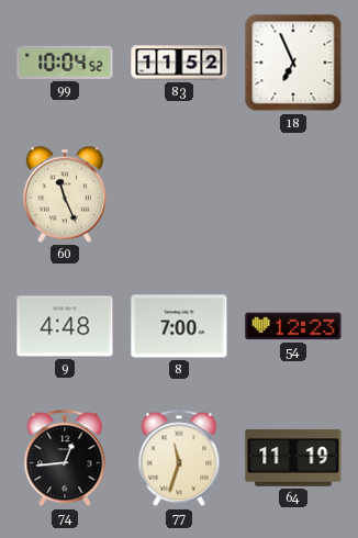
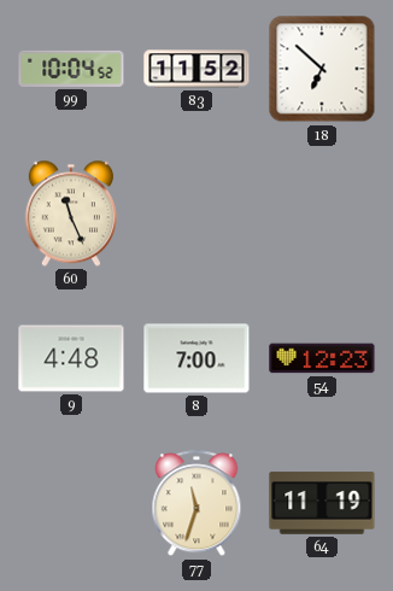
18: 6:56 -> 6:52 (322, 69)
74: 12:44 -> none (65, 459)
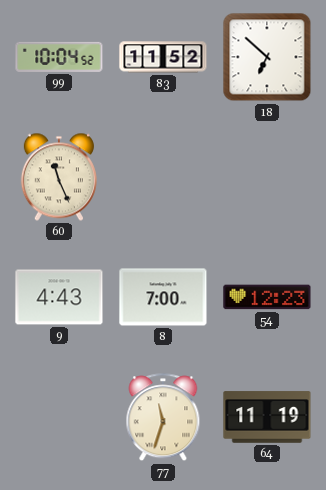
9: 4:48 -> 4:43 (59, 297)
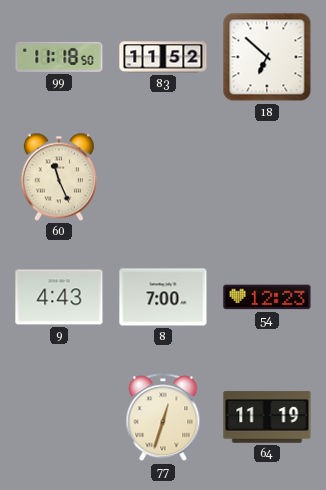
99: 10:04 -> 11:18 (59, 57)
77: 11:33 -> 12:33 (163, 418)
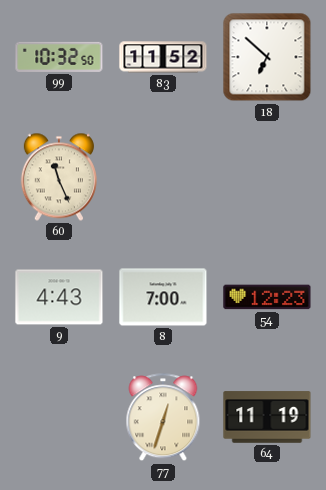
99: 11:18 -> 10:32 (59, 57)
